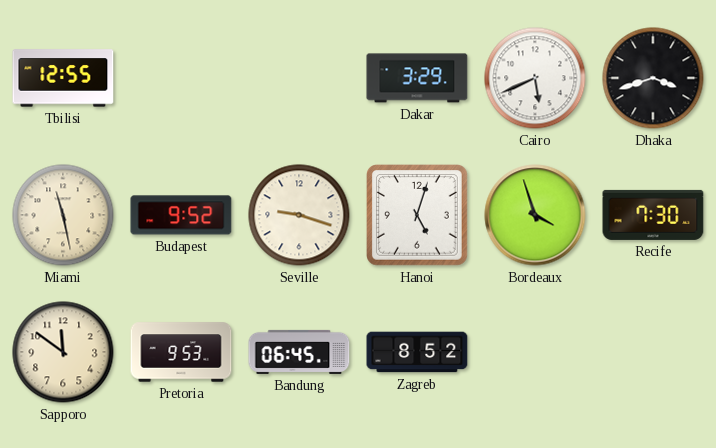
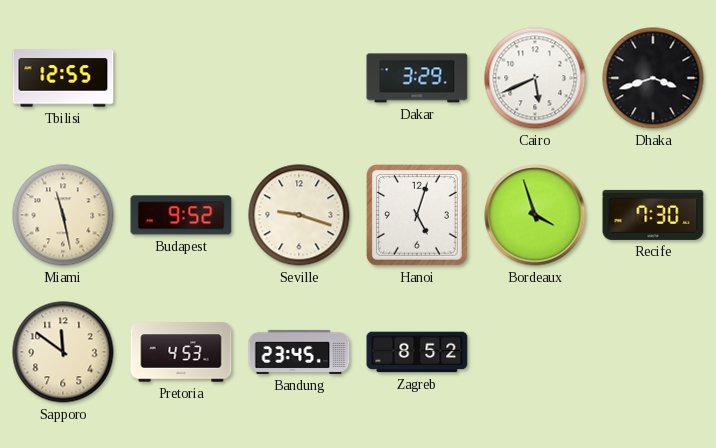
Pretoria: 9:53 -> 4:53 (181, 352)
Bandung: 06:45 -> 23:45 (299, 352)
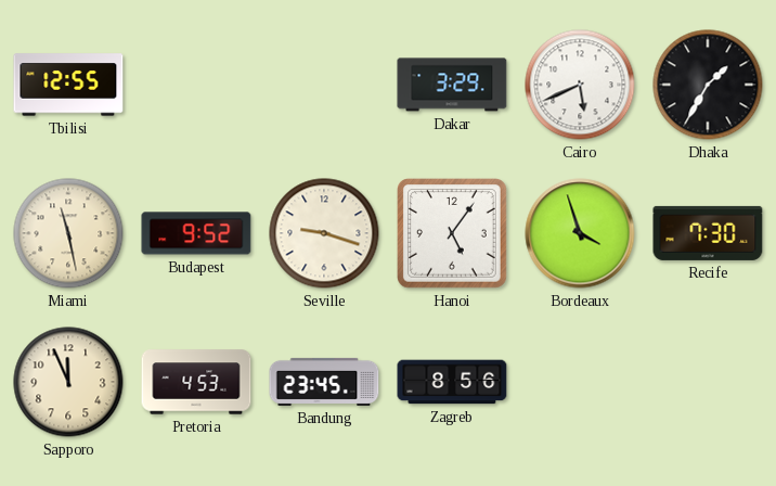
Dhaka: 3:42 -> 1:35 (708, 85)
Hanoi: 5:03 -> 5:06 (453, 234)
Sapporo: 11:51 -> 11:56 (68, 382)
Zagreb: 8:52 -> 8:56 (452, 382)
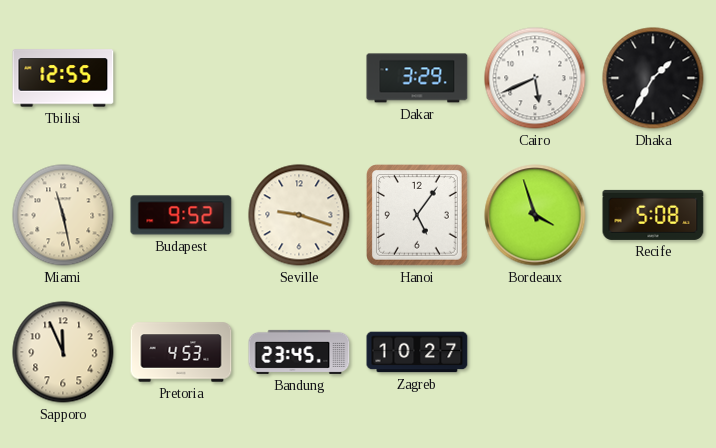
Recife: 7:30 -> 5:08 (653, 215)
Zagreb: 8:56 -> 10:27 (417, 352)
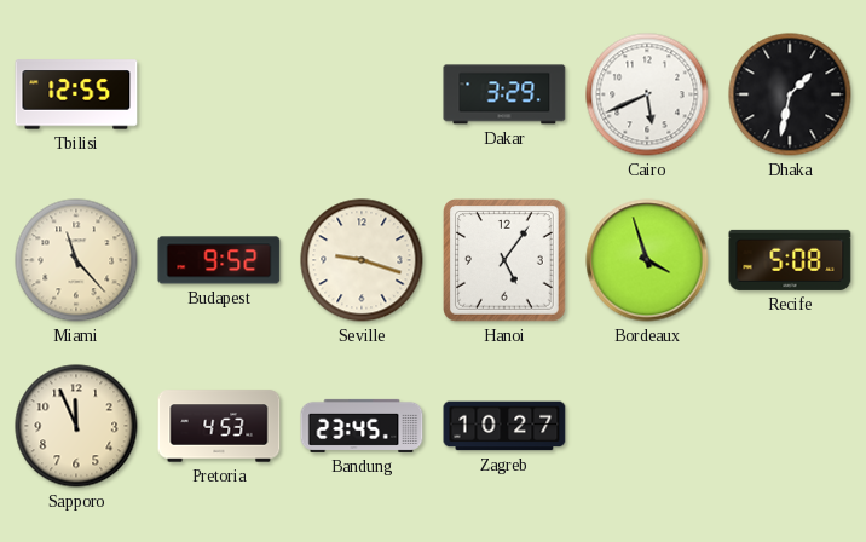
Dhaka: 1:35 -> 1:32 (790, 94)
Miami: 11:28 -> 11:23 (76, 260)
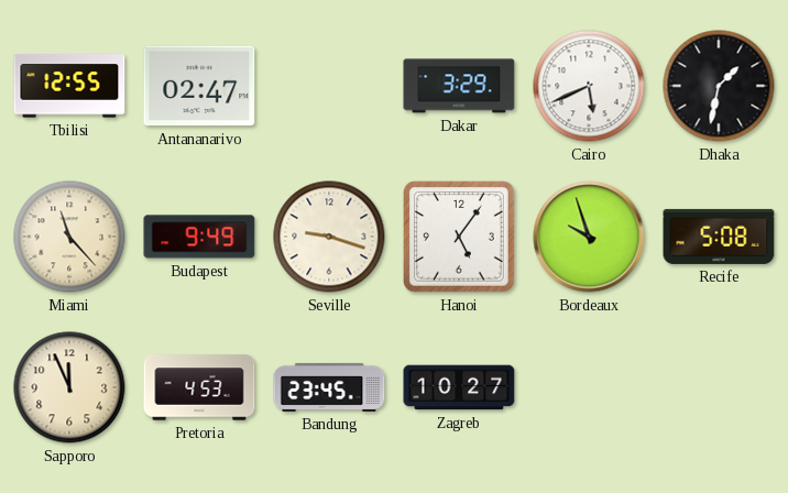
Antananarivo: none -> 02:47 (199, 86)
Budapest: 9:52 -> 9:49 (199, 237)
Bordeaux: 3:57 -> 9:57 (589, 237)
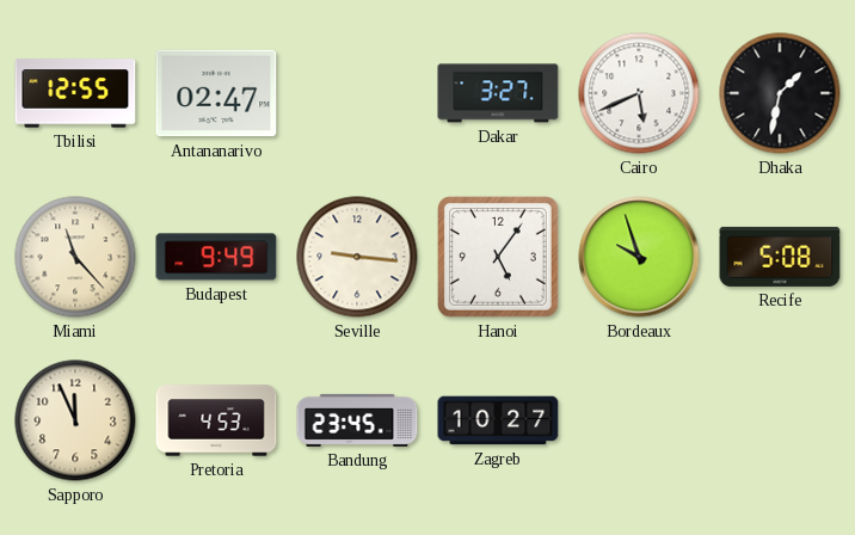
Dakar: 3:29 -> 3:27 (498, 93)
Seville: 9:18 -> 9:16 (357, 257)
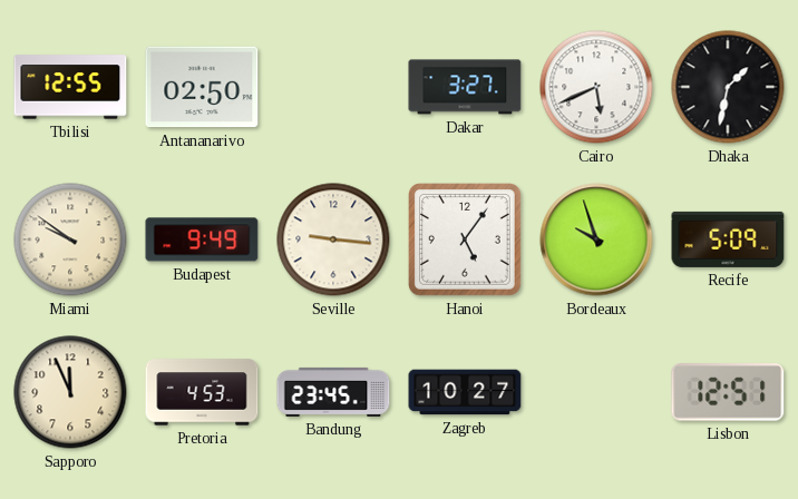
Antananarivo: 02:47 -> 02:50 (202, 87)
Miami: 11:23 -> 9:51 (70, 239)
Recife: 5:08 -> 5:09 (728, 239)
Lisbon: none -> 12:51 (728, 393)
